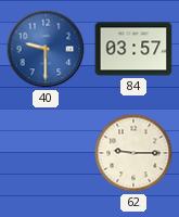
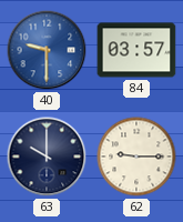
63: none -> 10:00 (47, 157)
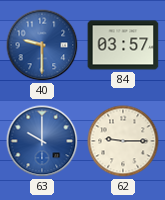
63 dial: navy -> blue (42, 141)
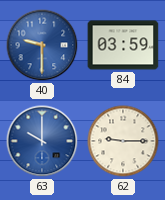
84: 03:57 -> 03:59 (123, 45)
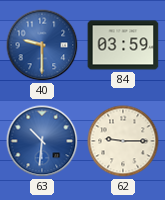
63: 10:00 -> 10:31 (42, 141)
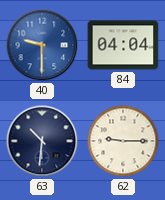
84: 03:59 -> 04:04 (123, 45)
63 dial: blue -> navy (42, 141)
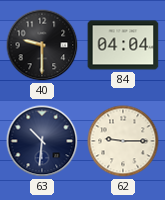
40 dial: blue -> black (42, 45)
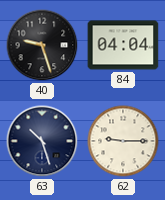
40: 9:30 -> 9:27 (42, 45)
63: 10:31 -> 10:27 (42, 141)
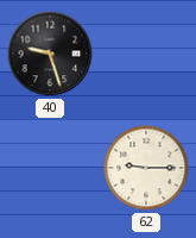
84: 04:04 -> none (123, 45)
63: 10:27 -> none (42, 141)
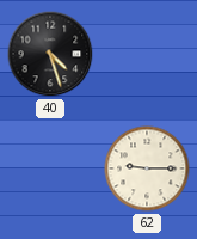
40: 9:27 -> 4:27 (50, 54)
